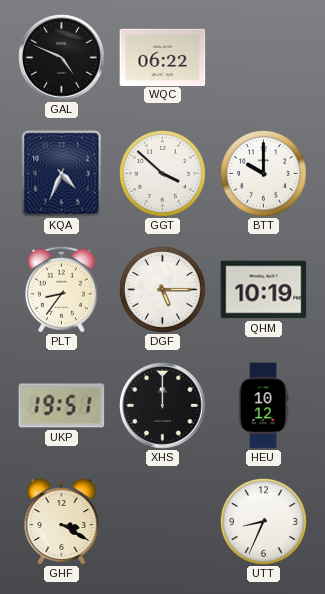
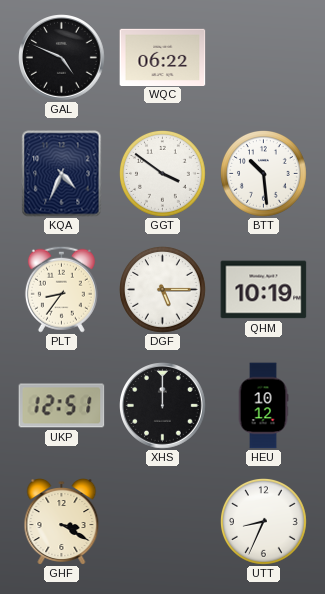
GGT: 3:52 -> 3:51 (163, 174)
BTT: 10:00 -> 10:29 (264, 174)
UKP: 19:51 -> 12:51 (62, 406)
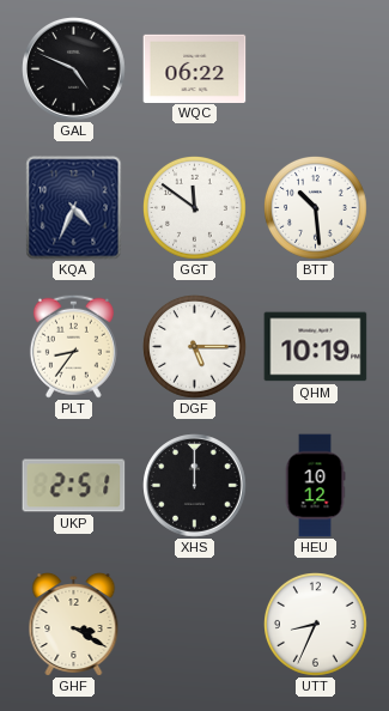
GGT: 3:51 -> 11:51 (195, 208)
UKP: 12:51 -> 2:51 (74, 486)
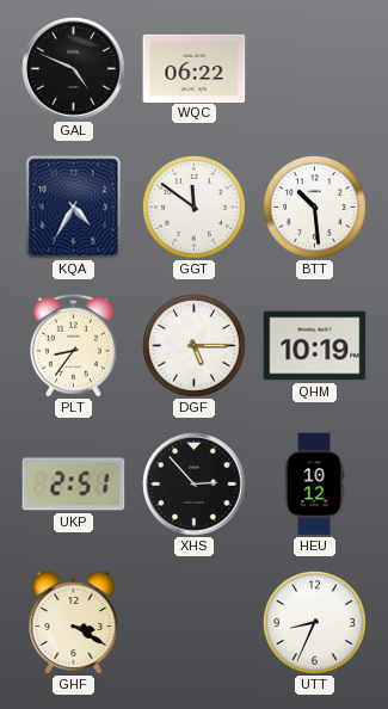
KQA: 4:34 -> 4:35 (74, 208)
XHS: 12:00 -> 2:53 (195, 485)
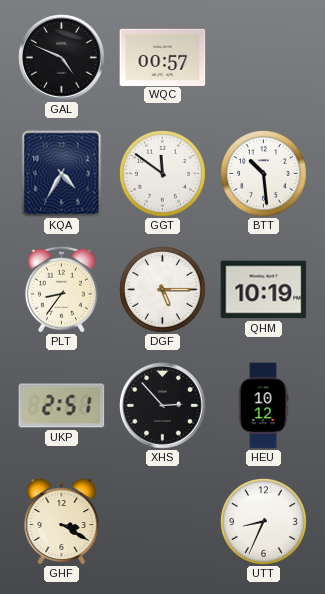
WQC: 06:22 -> 00:57 (163, 57)
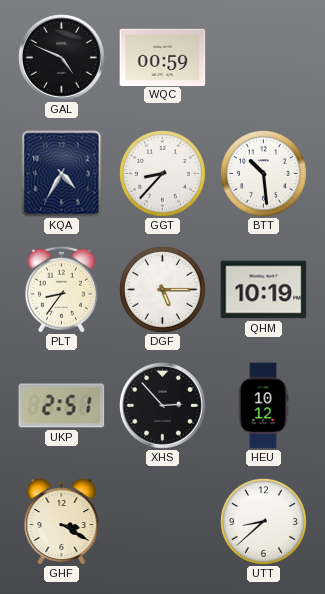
WQC: 00:57 -> 00:59 (163, 57)
GGT: 11:51 -> 8:37 (163, 174)
UTT: 8:34 -> 8:38 (264, 522)
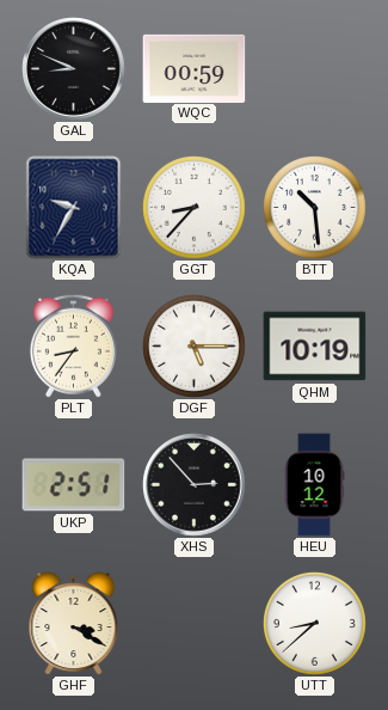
GAL: 4:49 -> 8:49 (74, 69)
KQA: 4:35 -> 9:35 (74, 208)
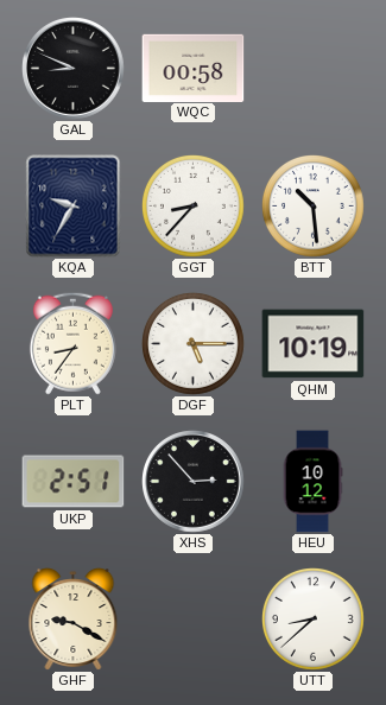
WQC: 00:59 -> 00:58 (194, 68)
GHF: 3:20 -> 9:20 (74, 620)
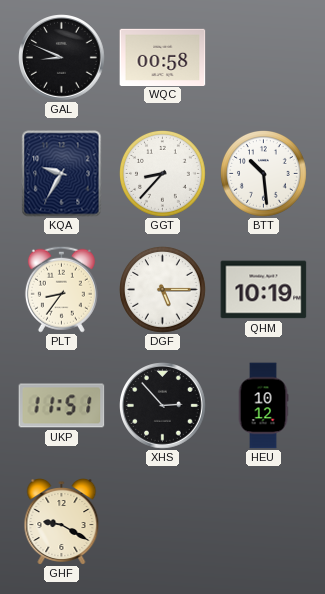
UKP: 2:51 -> 11:51 (62, 406)
UTT: 8:38 -> none (314, 620)
